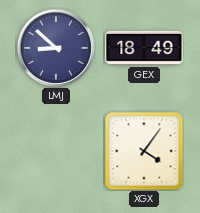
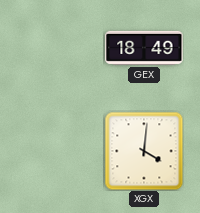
LMJ: 8:52 -> none (56, 48)
XGX: 4:06 -> 4:01 (144, 151)
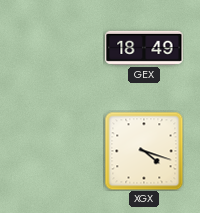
XGX: 4:01 -> 4:18 (144, 151)
